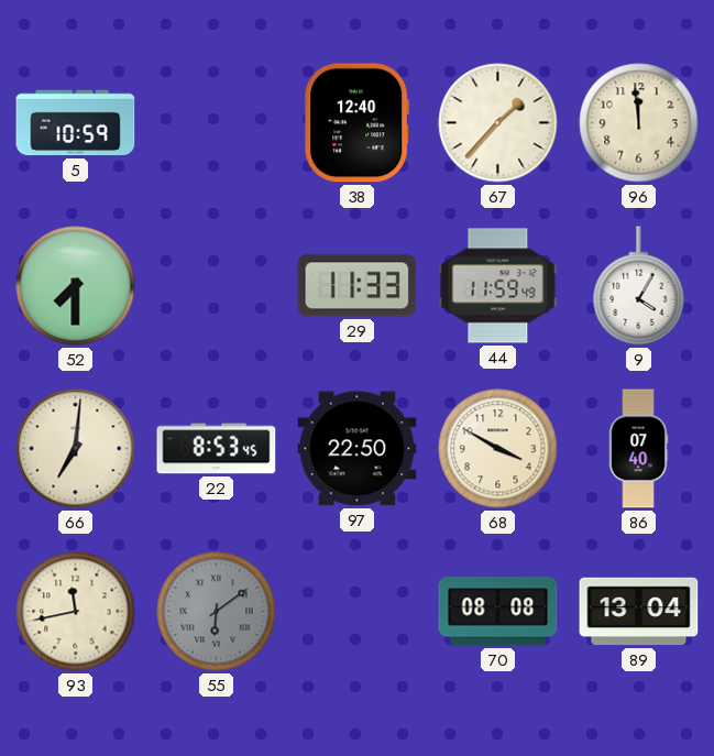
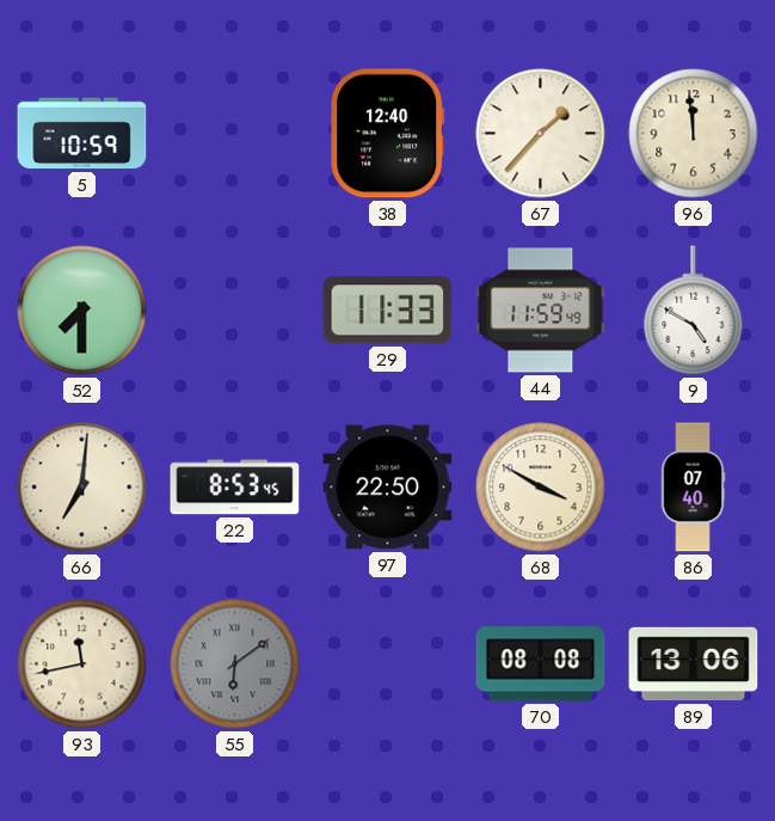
9: 4:05 -> 4:50 (694, 311)
89: 13:04 -> 13:06 (694, 664)
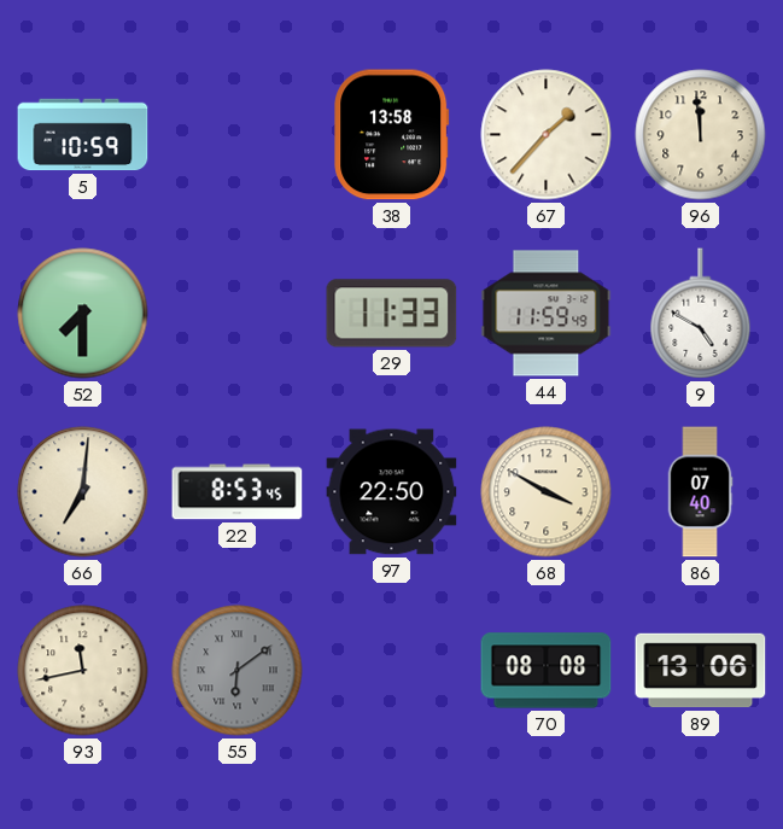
38: 12:40 -> 13:58 (392, 135)
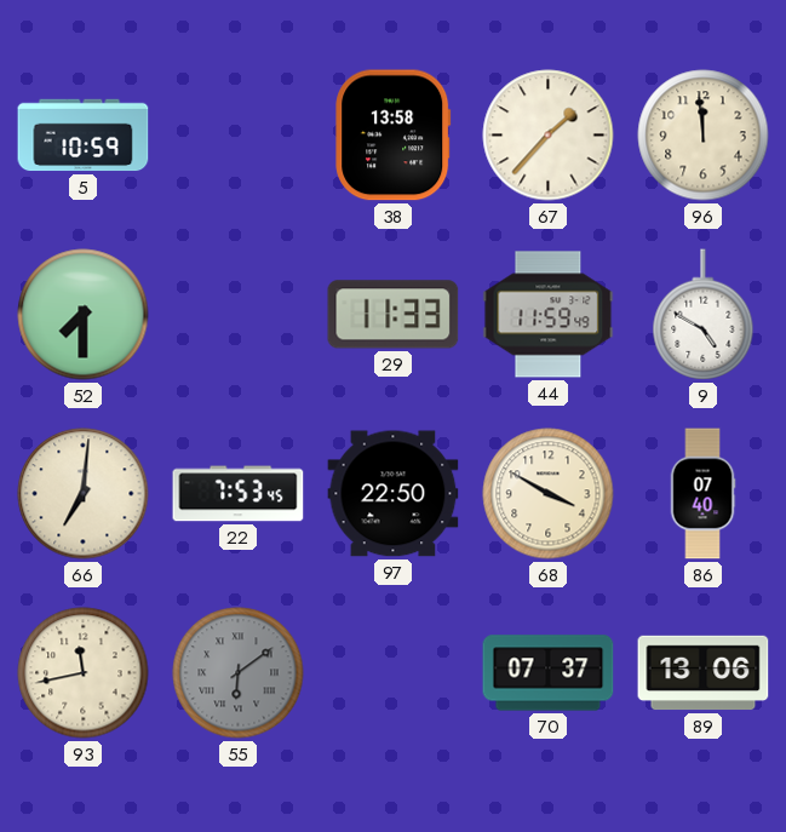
22: 8:53 -> 7:53 (239, 494)
70: 08:08 -> 07:37 (549, 673)
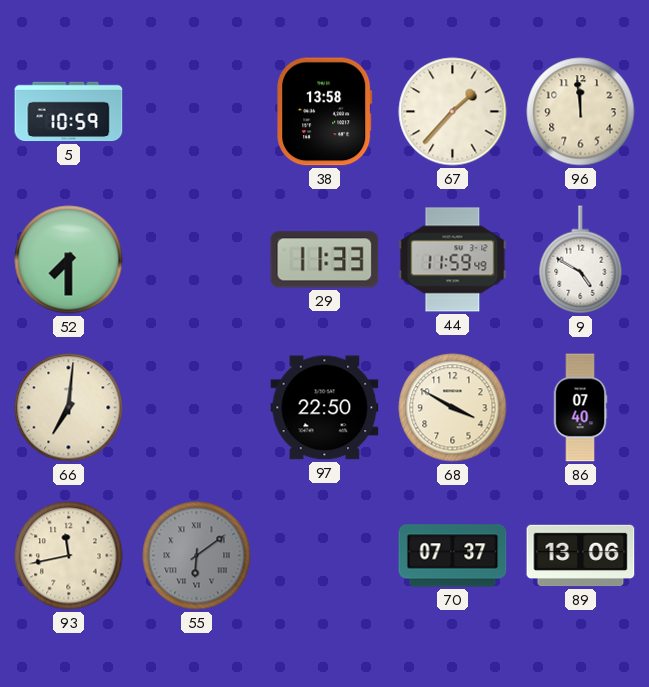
22: 7:53 -> none (239, 494)
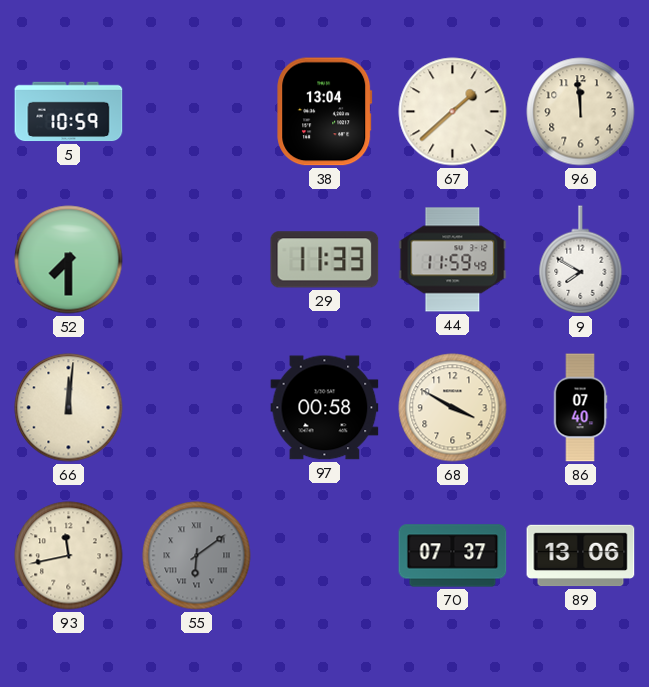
38: 13:58 -> 13:04 (325, 112)
67: 1:37 -> 1:38 (453, 112)
9: 4:50 -> 7:50 (581, 260)
66: 7:01 -> 12:01 (69, 408)
97: 22:50 -> 00:58 (325, 408)
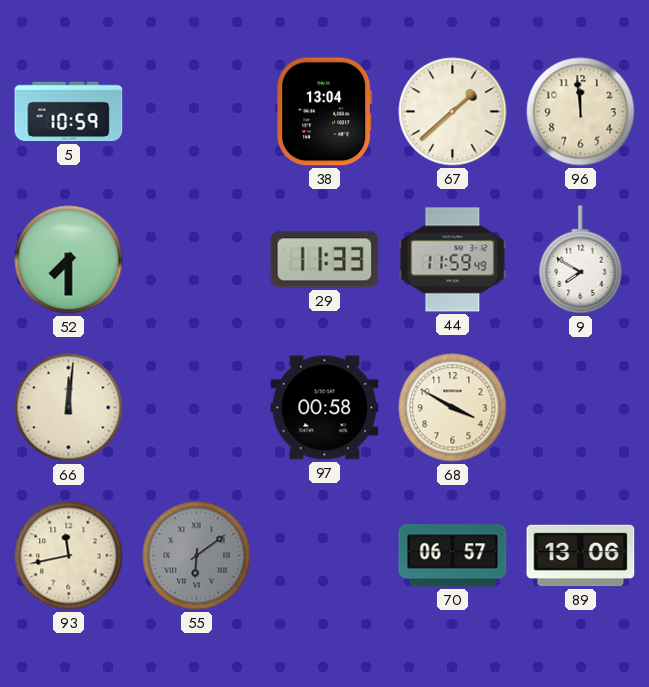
86: 07:40 -> none (580, 408)
70: 07:37 -> 06:57 (453, 556)
